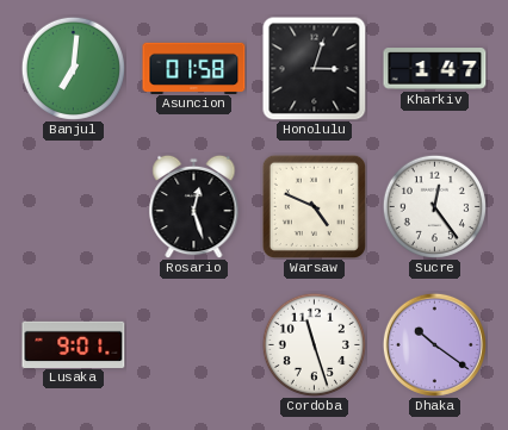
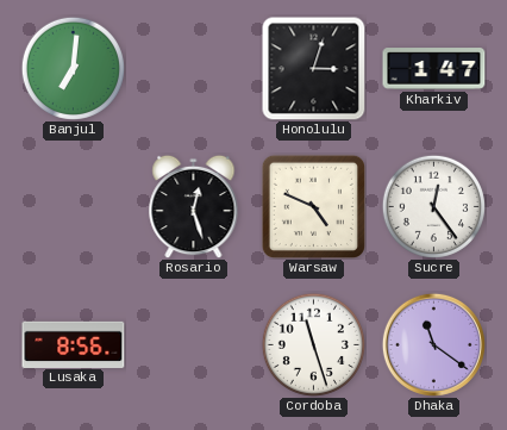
Asuncion: 01:58 -> none (194, 68)
Lusaka: 9:01 -> 8:56 (74, 344)
Dhaka: 10:21 -> 11:21 (433, 344)
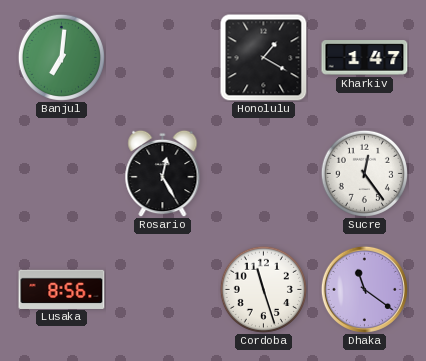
Honolulu: 3:03 -> 1:20 (264, 58)
Rosario: 12:27 -> 12:25 (163, 173)
Warsaw: 4:49 -> none (313, 206)
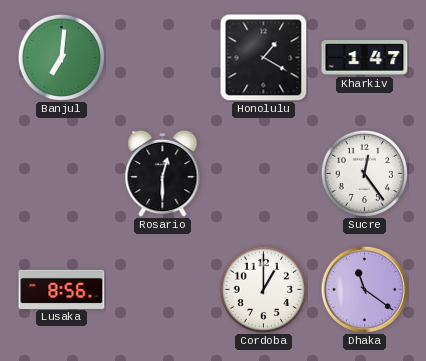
Rosario: 12:25 -> 12:30 (163, 173)
Cordoba: 11:27 -> 1:00 (263, 289)
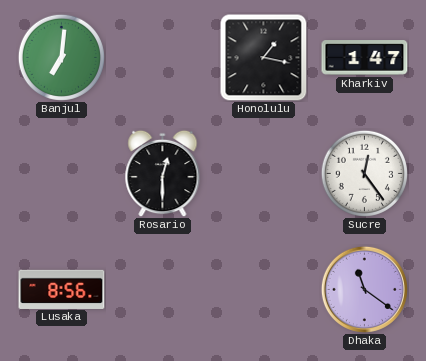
Honolulu: 1:20 -> 1:17 (264, 58)
Cordoba: 1:00 -> none (263, 289)
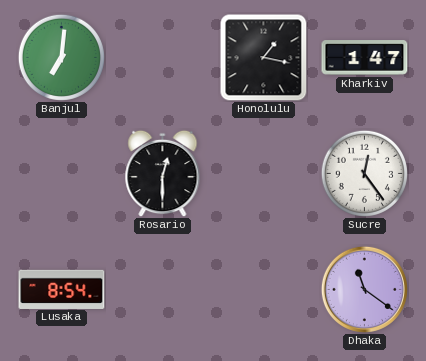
Lusaka: 8:56 -> 8:54 (62, 289)
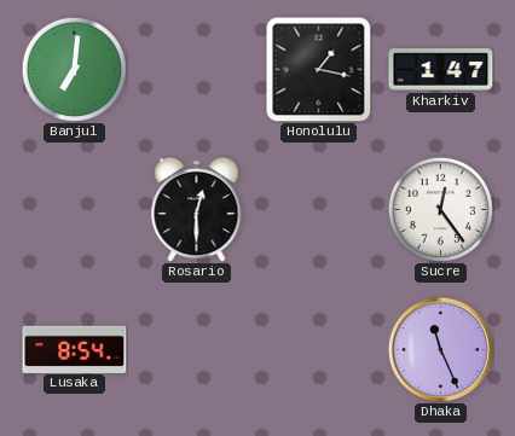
Dhaka: 11:21 -> 11:26 (440, 349)
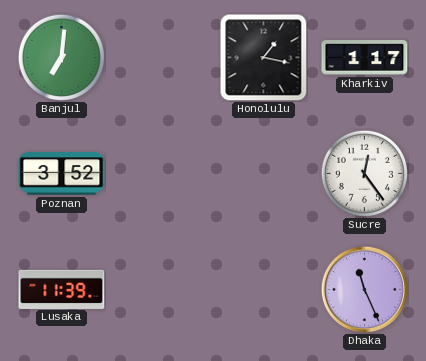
Kharkiv: 1:47 -> 1:17 (365, 58)
Poznan: none -> 3:52 (62, 174)
Rosario: 12:30 -> none (197, 209)
Lusaka: 8:54 -> 11:39 (62, 289)
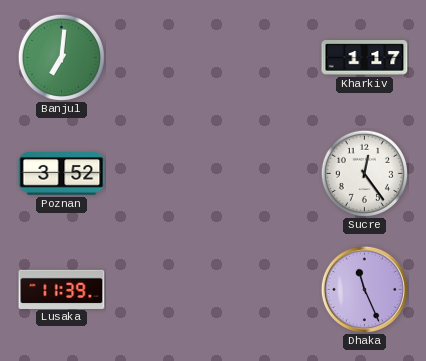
Honolulu: 1:17 -> none (264, 58)
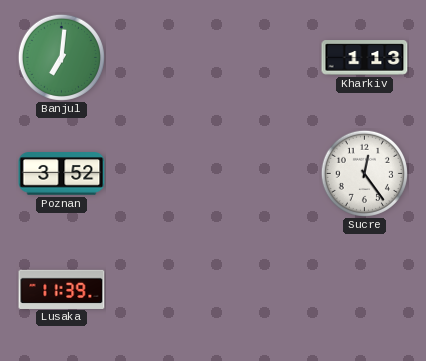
Kharkiv: 1:17 -> 1:13 (365, 58)
Dhaka: 11:26 -> none (364, 289)
